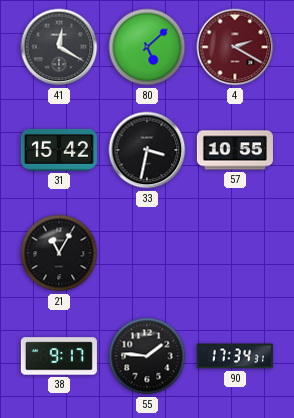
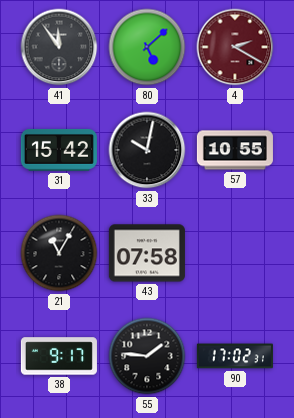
41: 12:20 -> 11:54 (59, 47)
33: 3:32 -> 10:02 (147, 150)
43: none -> 07:58 (147, 253)
90: 17:34 -> 17:02 (235, 356)
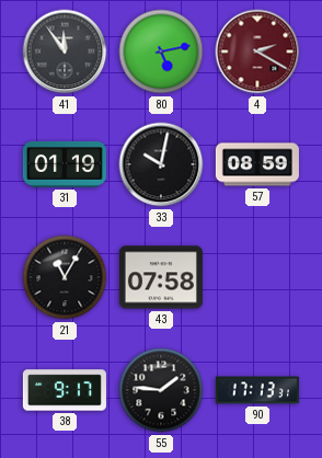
80: 5:08 -> 5:13 (161, 51)
31: 15:42 -> 01:19 (65, 164)
57: 10:55 -> 08:59 (257, 164)
90: 17:02 -> 17:13 (257, 390)
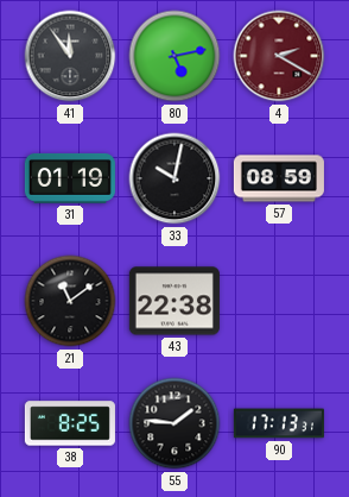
21: 11:05 -> 11:09 (70, 301)
43: 07:58 -> 22:38 (174, 301)
38: 9:17 -> 8:25 (70, 423)
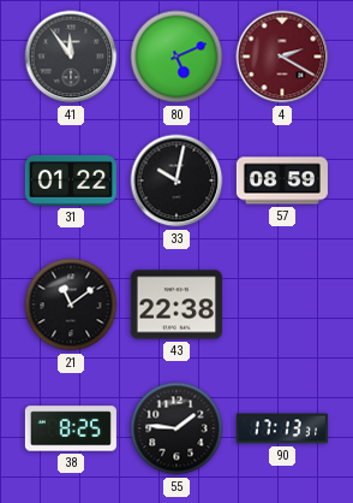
80: 5:13 -> 5:11 (176, 57)
31: 01:19 -> 01:22 (71, 181)
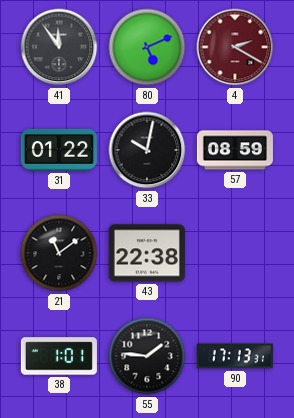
38: 8:25 -> 1:01 (59, 356)
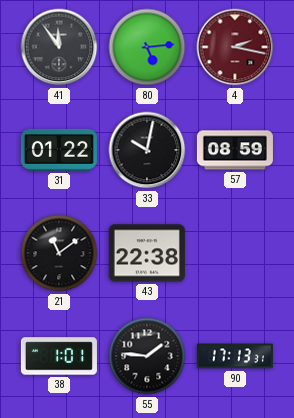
80: 5:11 -> 5:14 (147, 47)
4: 2:20 -> 2:17 (235, 47)
